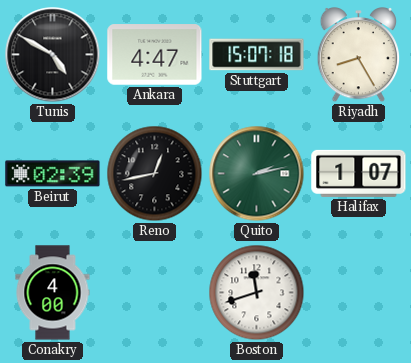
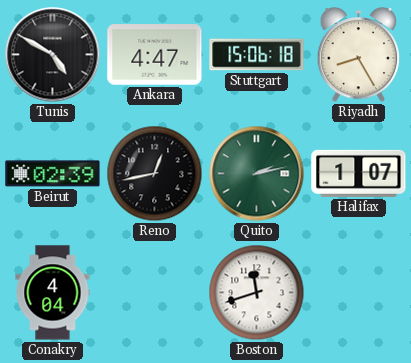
Stuttgart: 15:07 -> 15:06 (257, 55)
Conakry: 4:00 -> 4:04 (53, 293)
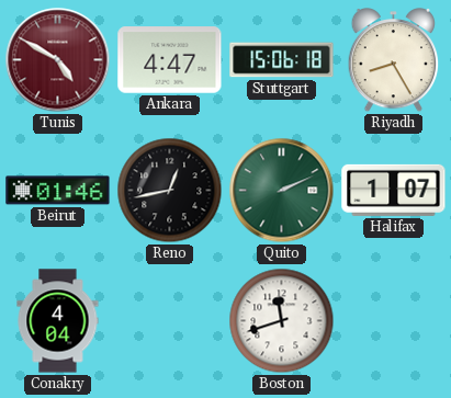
Tunis dial: black -> burgundy (58, 60)
Beirut: 02:39 -> 01:46 (58, 191)
Quito: 2:13 -> 2:11 (282, 191)
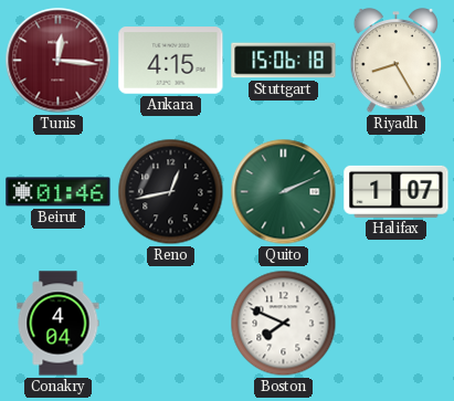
Tunis: 4:50 -> 12:16 (59, 61)
Ankara: 4:47 -> 4:15 (171, 61)
Boston: 11:42 -> 7:49 (284, 324)
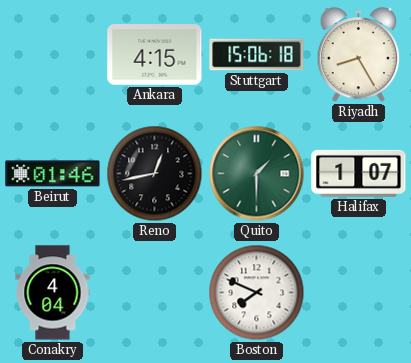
Tunis: 12:16 -> none (59, 61)
Quito: 2:11 -> 1:30 (257, 174)
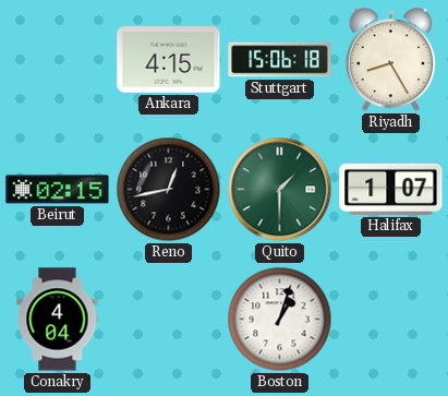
Beirut: 01:46 -> 02:15 (58, 190)
Boston: 7:49 -> 1:03 (280, 320)
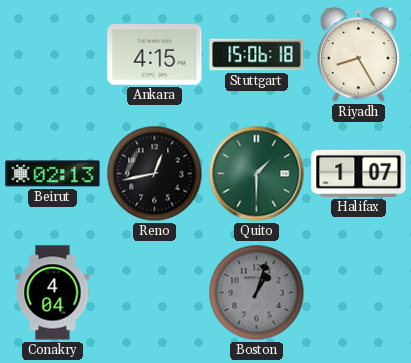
Beirut: 02:15 -> 02:13 (53, 174)
Boston dial: white -> grey (257, 293)
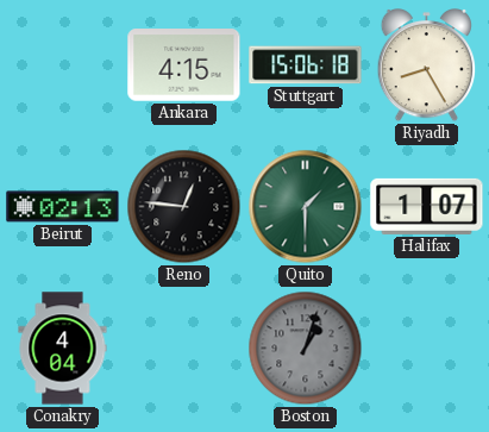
Reno: 12:43 -> 12:46 (184, 207)
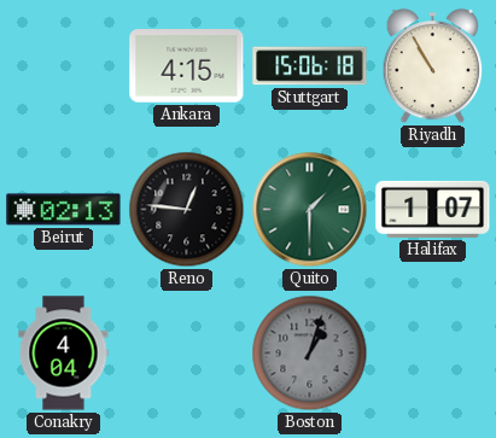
Riyadh: 8:25 -> 10:55 (433, 66)
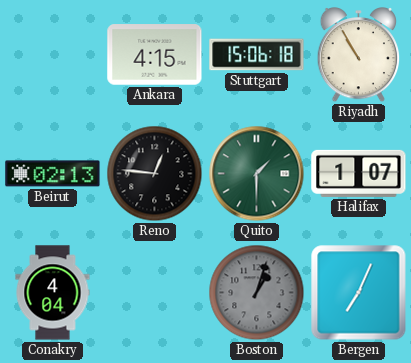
Bergen: none -> 7:04 (359, 293)
